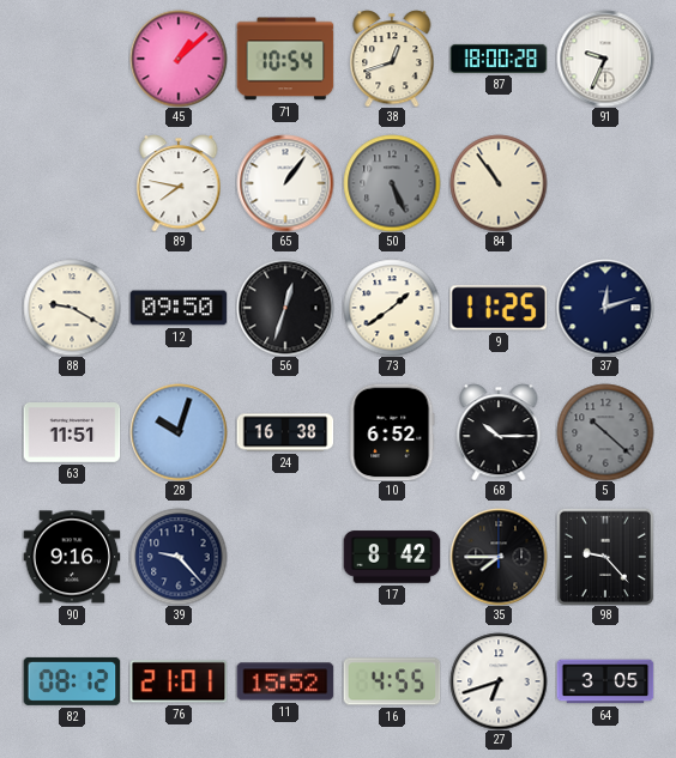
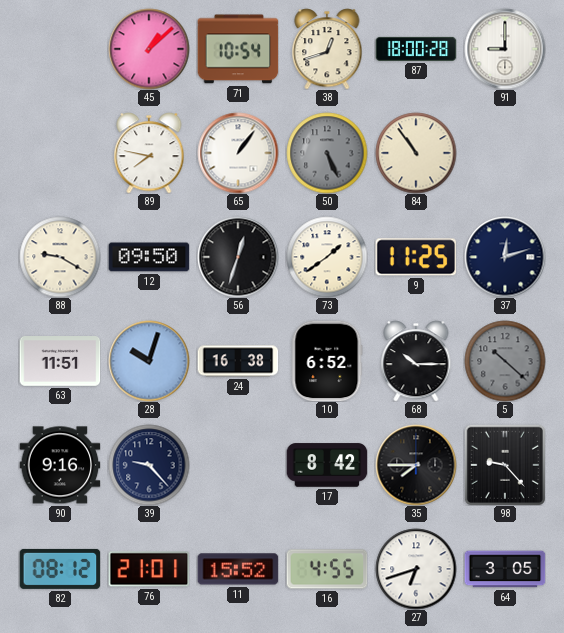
91: 9:34 -> 9:00 (505, 49)
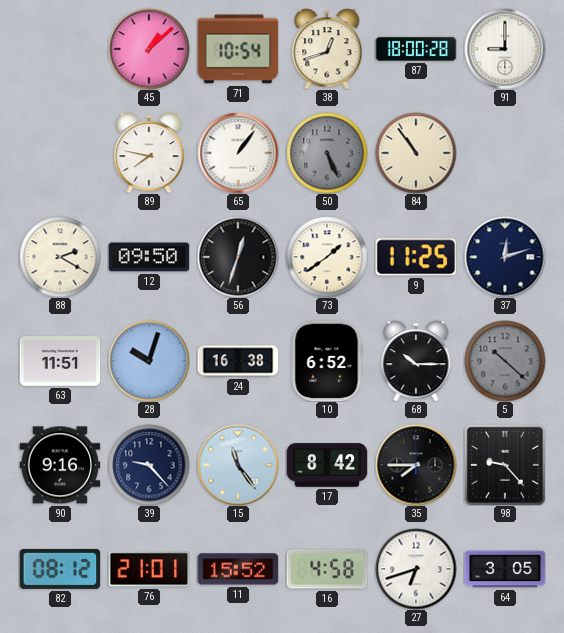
88: 9:20 -> 2:20 (60, 257)
15: none -> 11:24 (238, 465)
16: 4:55 -> 4:58 (327, 569)
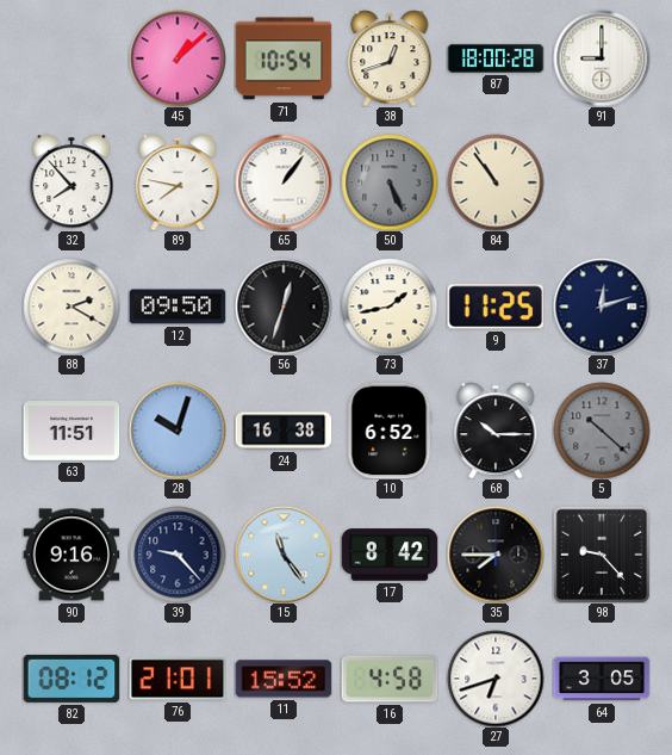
32: none -> 7:53 (71, 182)
73: 1:39 -> 1:43 (390, 307)
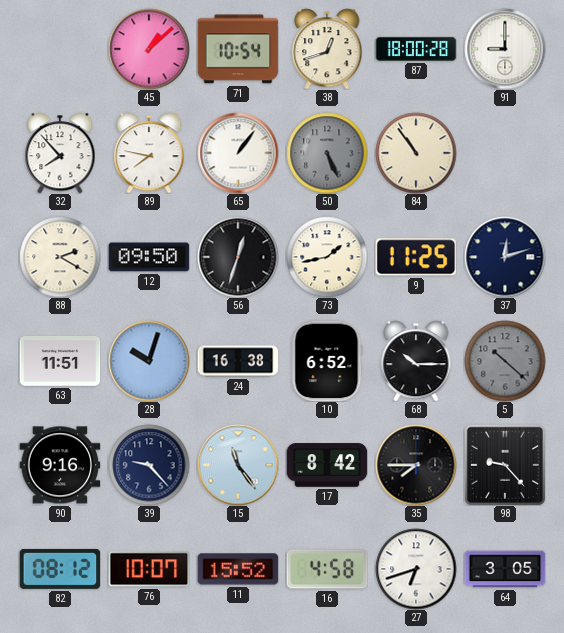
76: 21:01 -> 10:07 (149, 569)
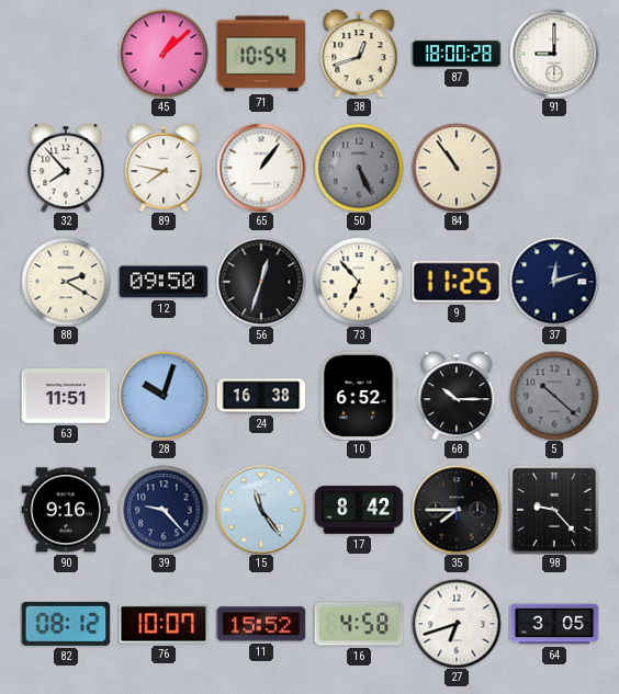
73: 1:43 -> 6:53 (359, 282)
